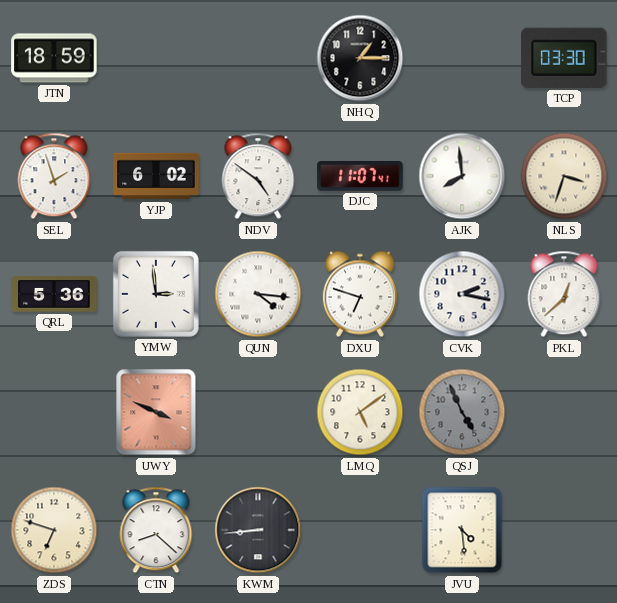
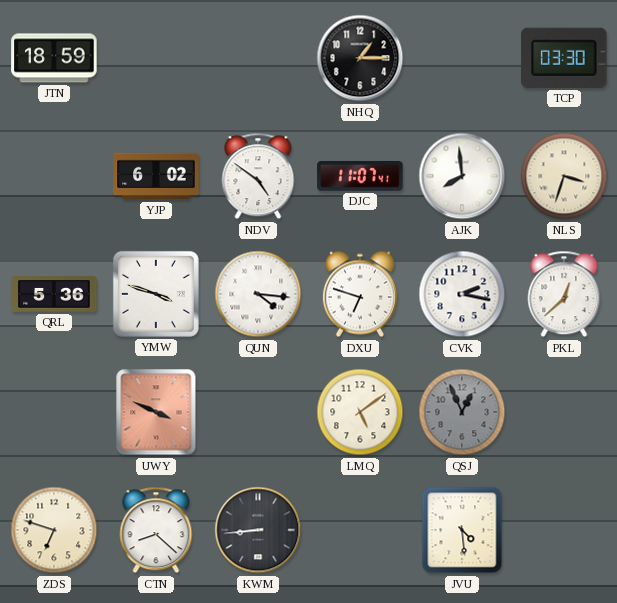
SEL: 1:57 -> none (54, 176)
YMW: 2:59 -> 3:48 (156, 294)
QSJ: 4:56 -> 12:56 (462, 412)
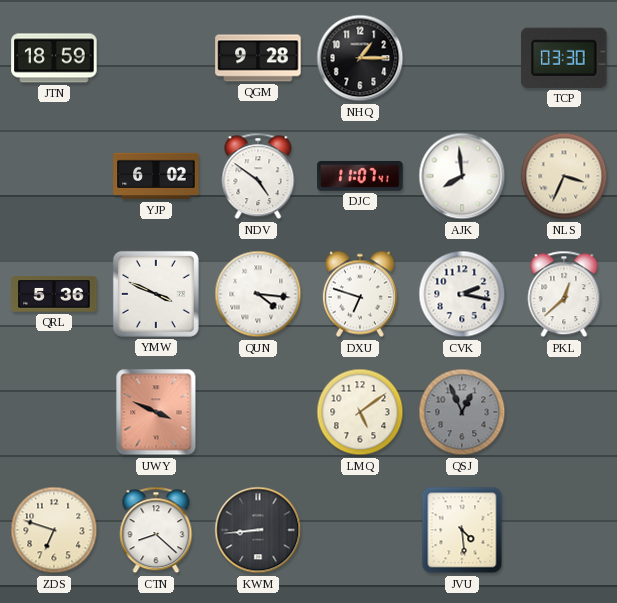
QGM: none -> 9:28 (258, 58)
NLS: 3:33 -> 3:34 (564, 176)
YMW: 3:48 -> 3:49 (156, 294)
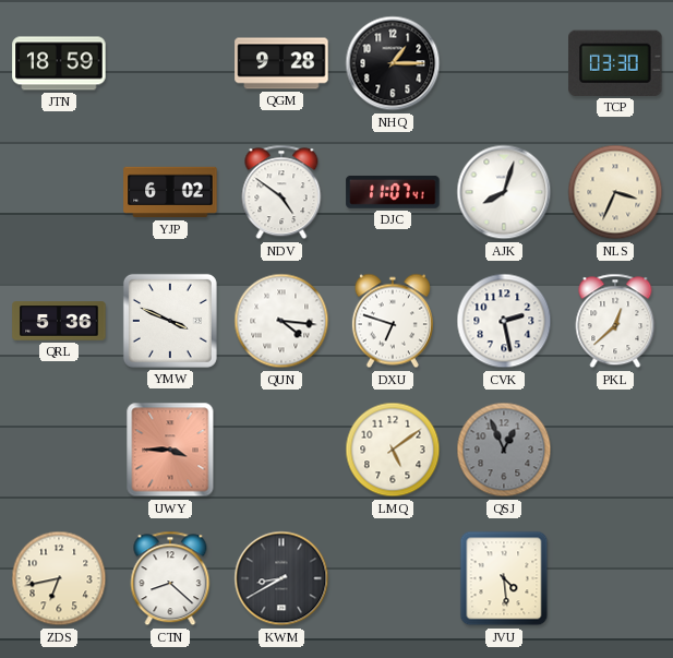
AJK: 7:59 -> 8:03 (504, 192)
CVK: 2:17 -> 2:28 (504, 321)
UWY: 3:49 -> 3:45 (170, 450)
ZDS: 6:48 -> 6:43 (59, 578)
KWM: 8:44 -> 8:40 (281, 578)
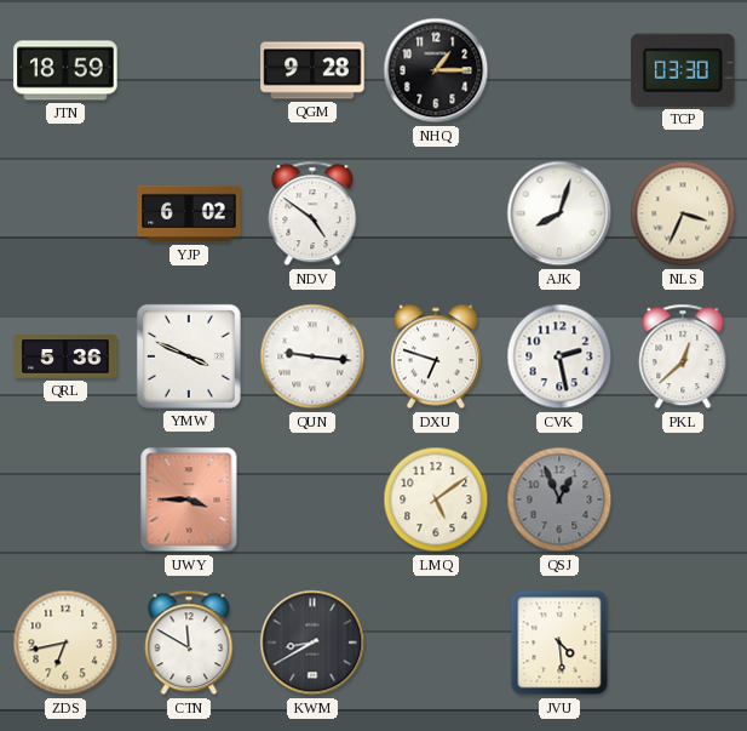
DJC: 11:07 -> none (393, 192)
QUN: 4:16 -> 9:16 (312, 356)
CTN: 8:22 -> 11:50 (189, 643)
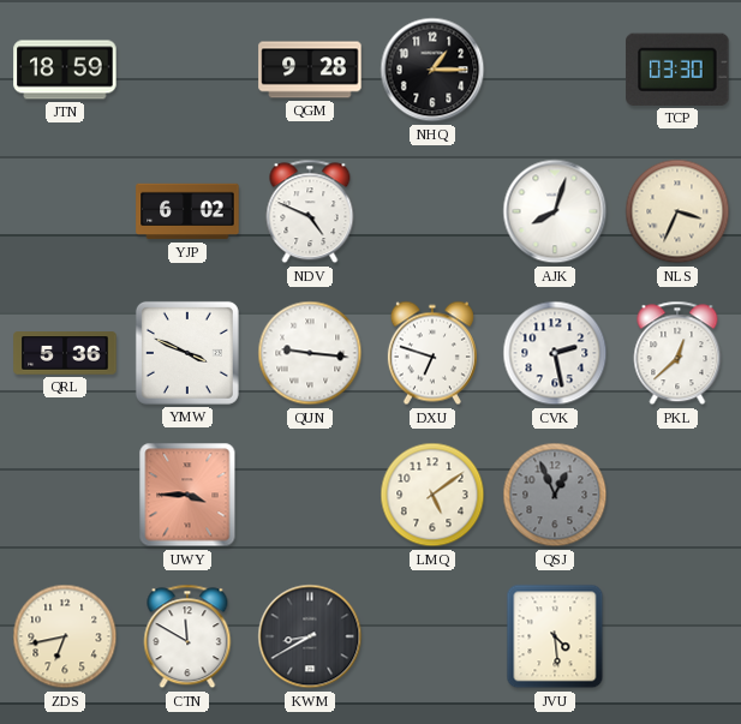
NDV: 4:51 -> 4:49 (310, 211)
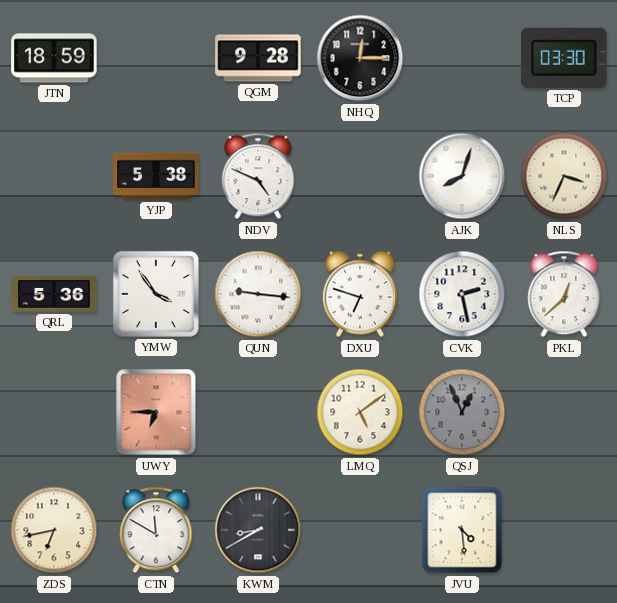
NHQ: 1:15 -> 12:15 (360, 58)
YJP: 6:02 -> 5:38 (156, 176)
YMW: 3:49 -> 3:54 (156, 294)
UWY: 3:45 -> 6:45 (156, 412)
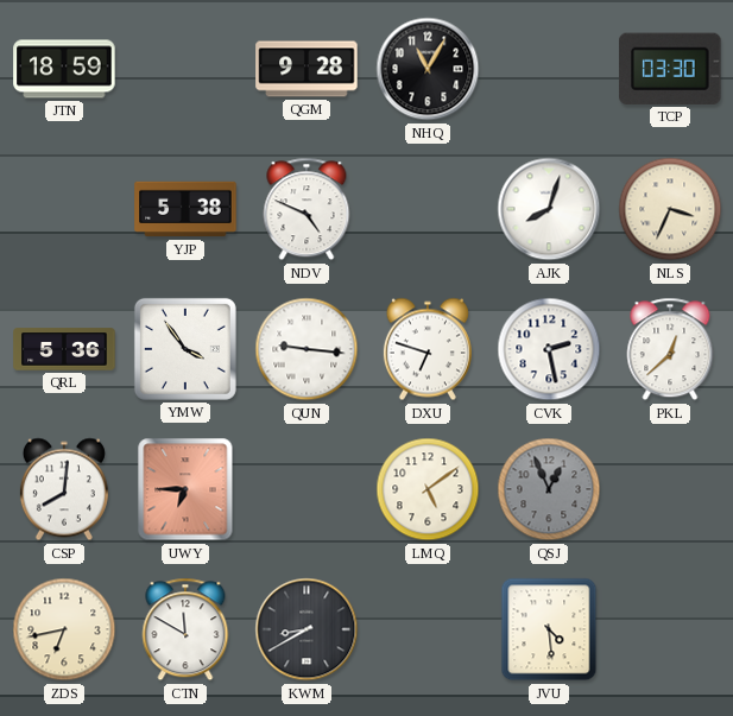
NHQ: 12:15 -> 11:05 (428, 69)
CSP: none -> 8:01 (64, 489)
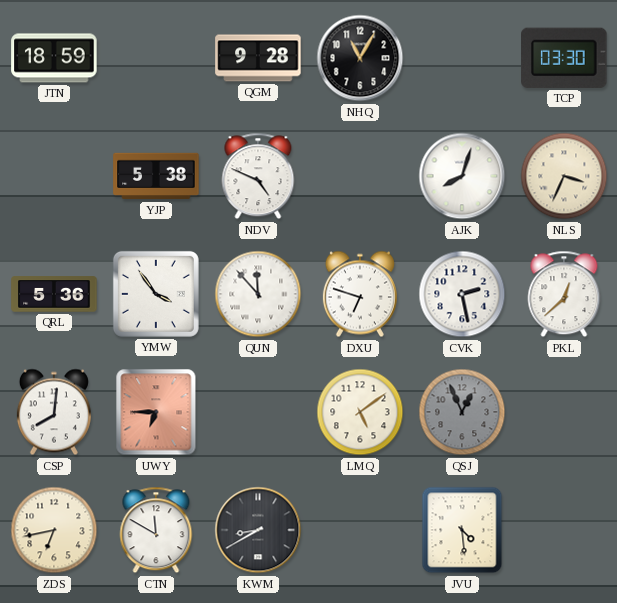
QUN: 9:16 -> 11:53 (258, 294)
